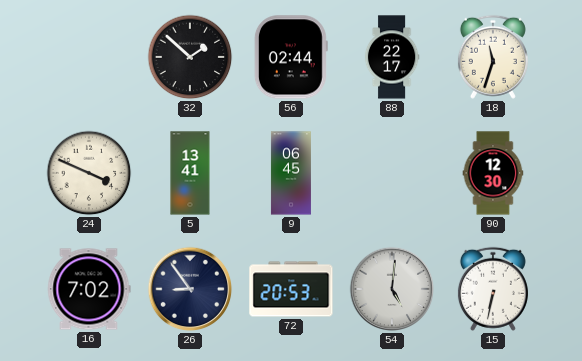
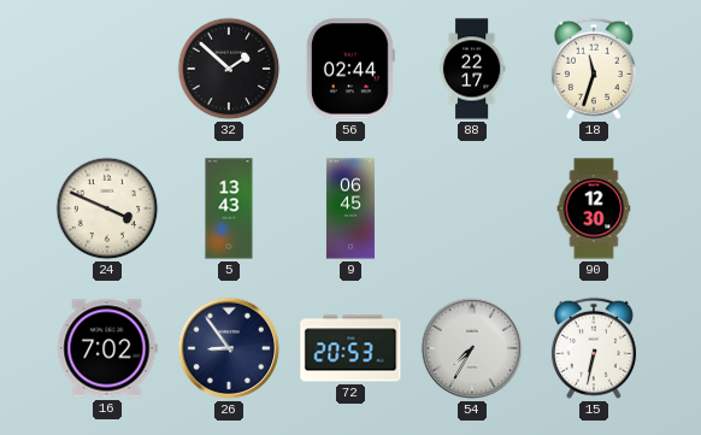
5: 13:41 -> 13:43 (229, 208)
54: 5:01 -> 7:35 (472, 348)
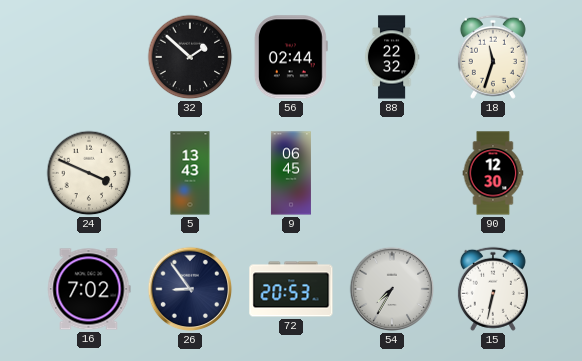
88: 22:17 -> 22:32 (392, 57)
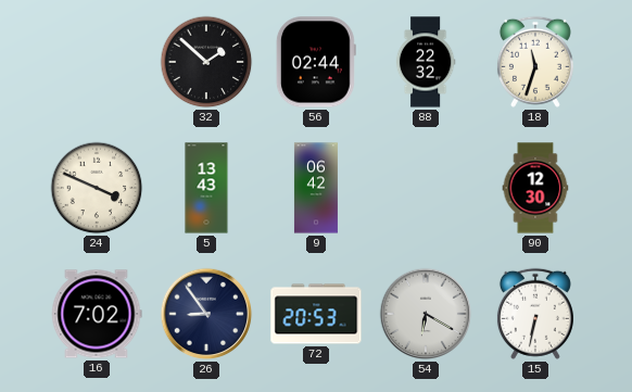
9: 06:45 -> 06:42 (316, 188)
54: 7:35 -> 6:20 (426, 314)
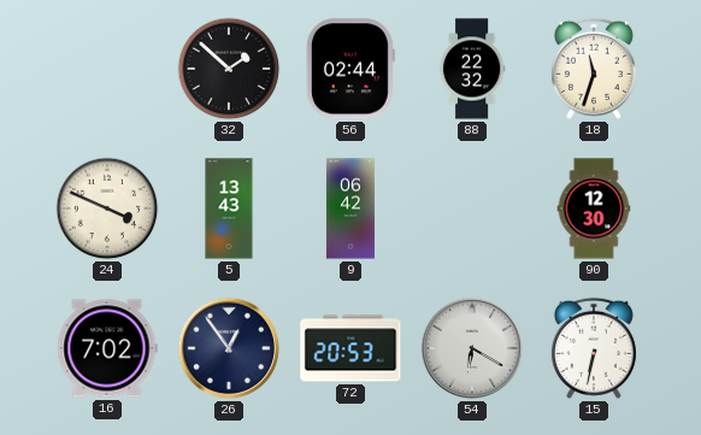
26: 8:54 -> 12:54 (229, 348)
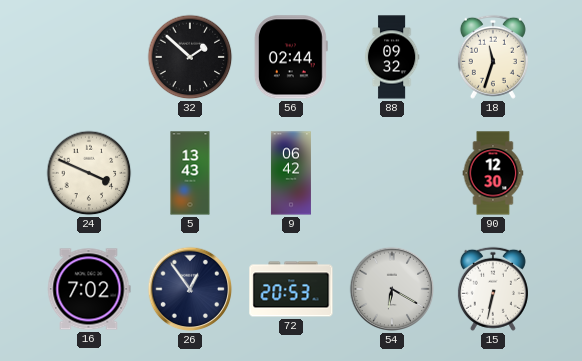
88: 22:32 -> 09:32 (392, 57)
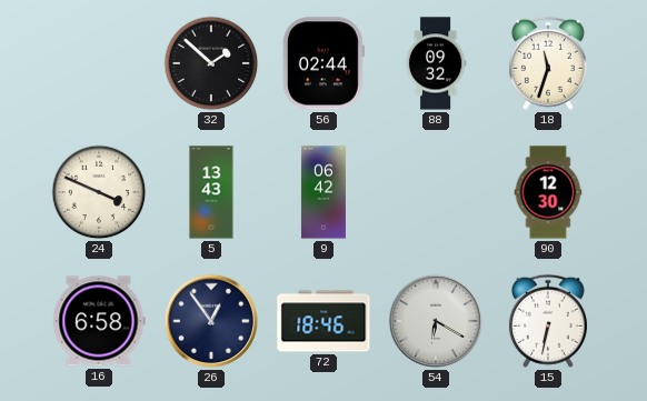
16: 7:02 -> 6:58 (99, 321)
72: 20:53 -> 18:46 (323, 321)
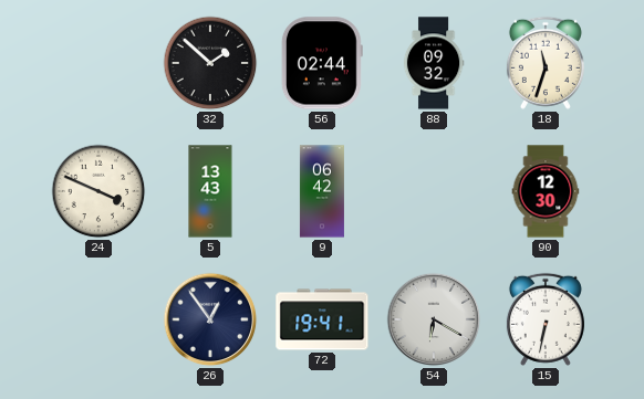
16: 6:58 -> none (99, 321)
72: 18:46 -> 19:41 (322, 319)
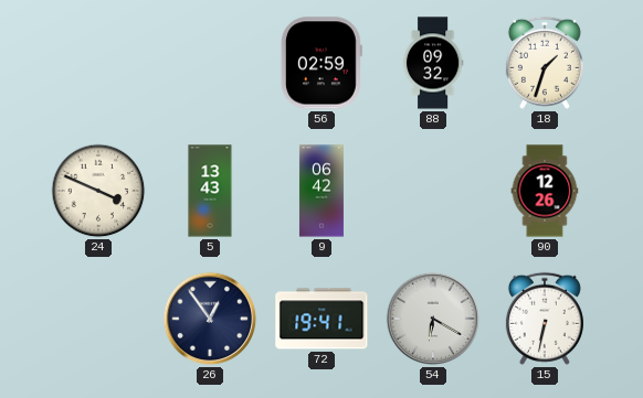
32: 1:52 -> none (210, 63)
56: 02:44 -> 02:59 (321, 63)
18: 11:33 -> 1:33 (545, 63)
90: 12:30 -> 12:26 (545, 191)
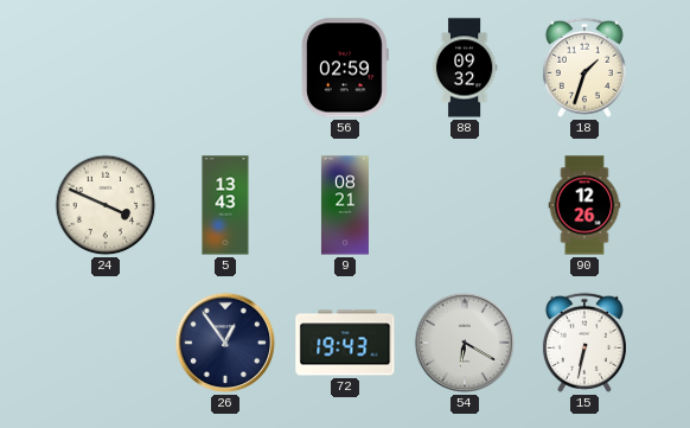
9: 06:42 -> 08:21 (345, 205)
72: 19:41 -> 19:43 (345, 343)
